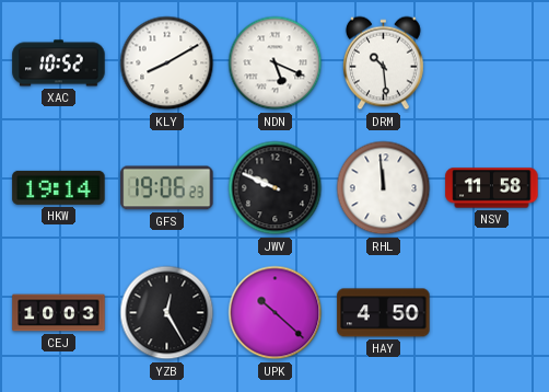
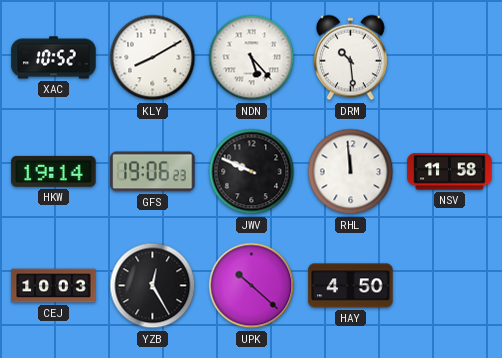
NDN: 5:19 -> 5:23 (252, 58)
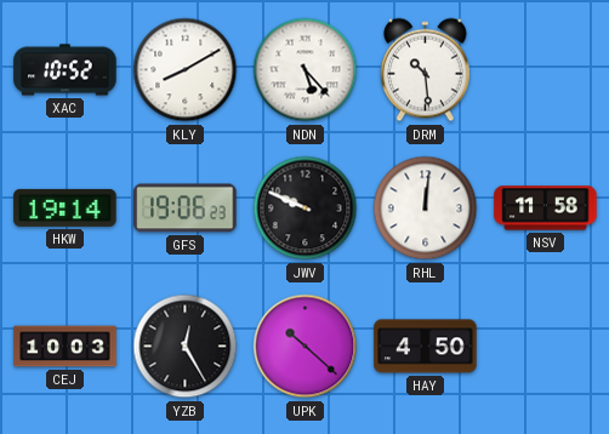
RHL: 11:59 -> 12:01 (426, 209)
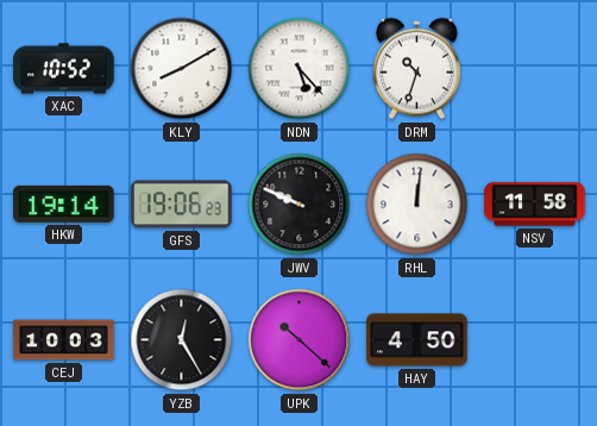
DRM: 10:29 -> 10:33 (417, 69)
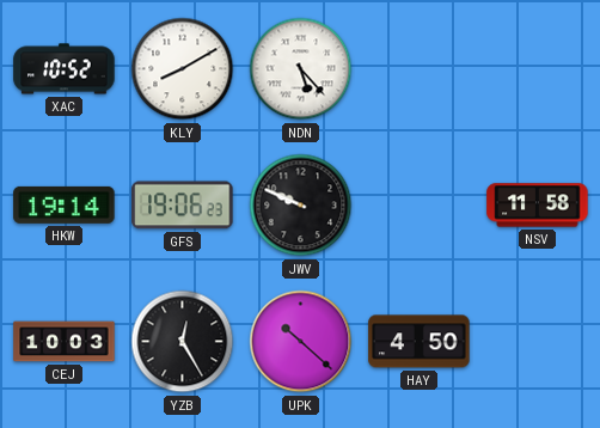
DRM: 10:33 -> none (417, 69)
RHL: 12:01 -> none (417, 205)
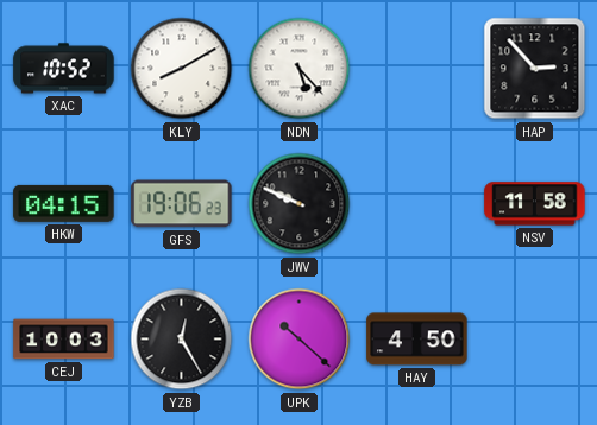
HAP: none -> 2:53 (535, 69)
HKW: 19:14 -> 04:15 (64, 203)
